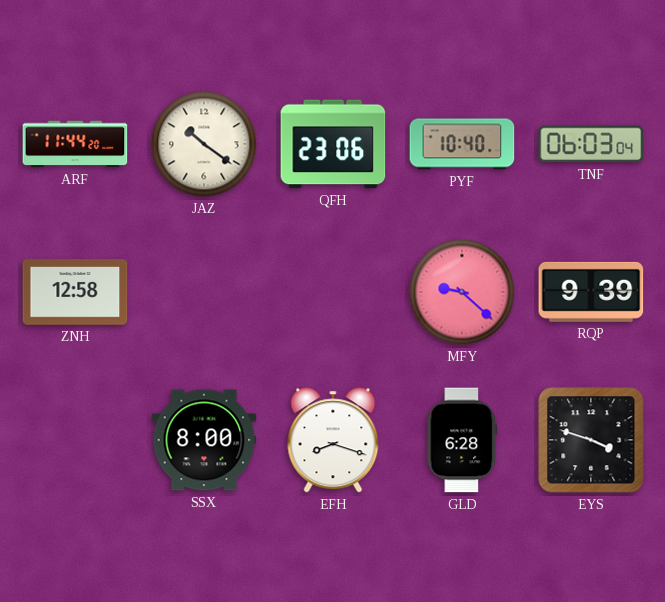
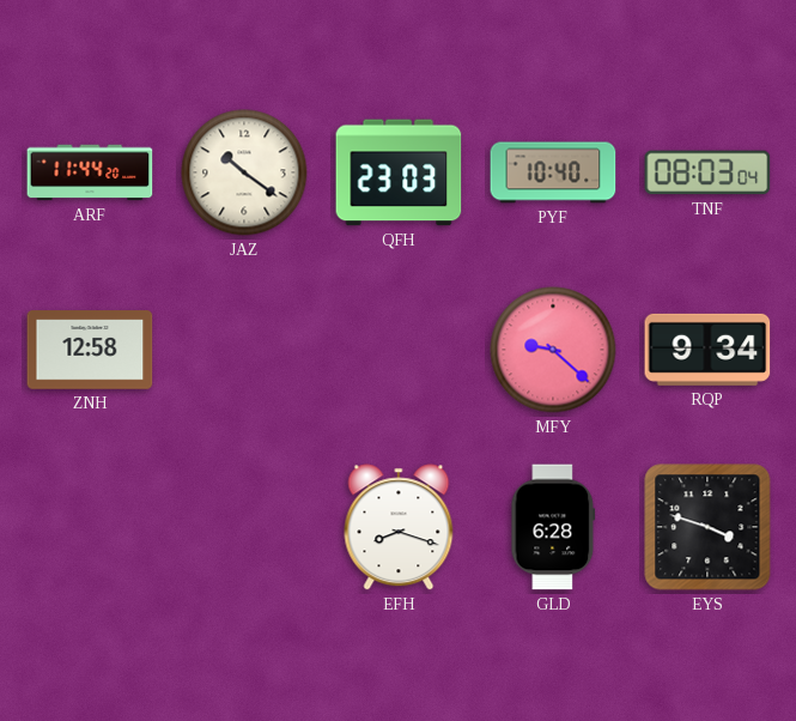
QFH: 23:06 -> 23:03 (399, 172)
TNF: 06:03 -> 08:03 (707, 172)
RQP: 9:39 -> 9:34 (707, 350)
SSX: 8:00 -> none (204, 440)
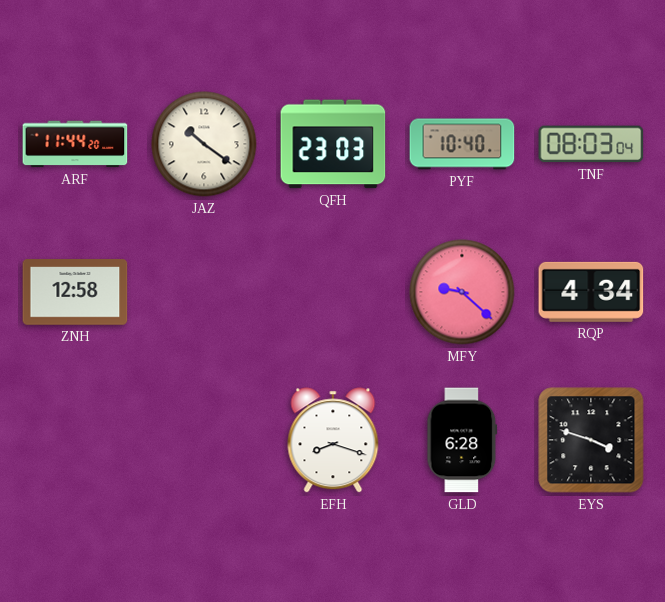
RQP: 9:34 -> 4:34 (591, 292)
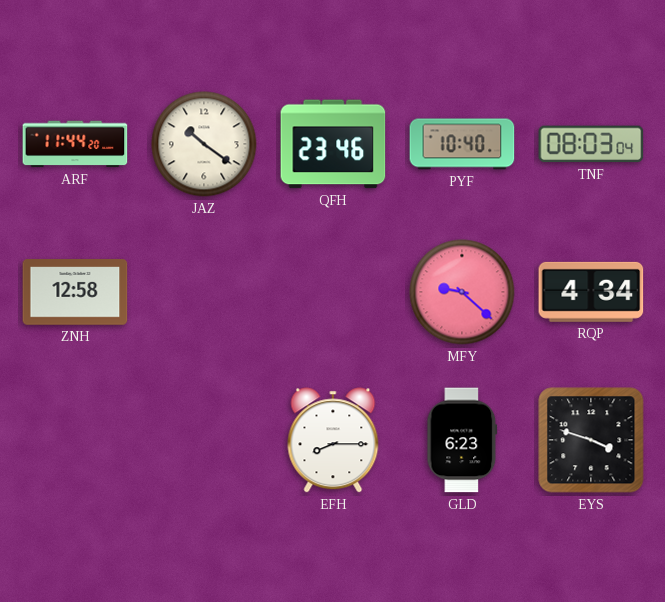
QFH: 23:03 -> 23:46 (333, 144)
EFH: 8:18 -> 8:15 (333, 440)
GLD: 6:28 -> 6:23 (462, 440)
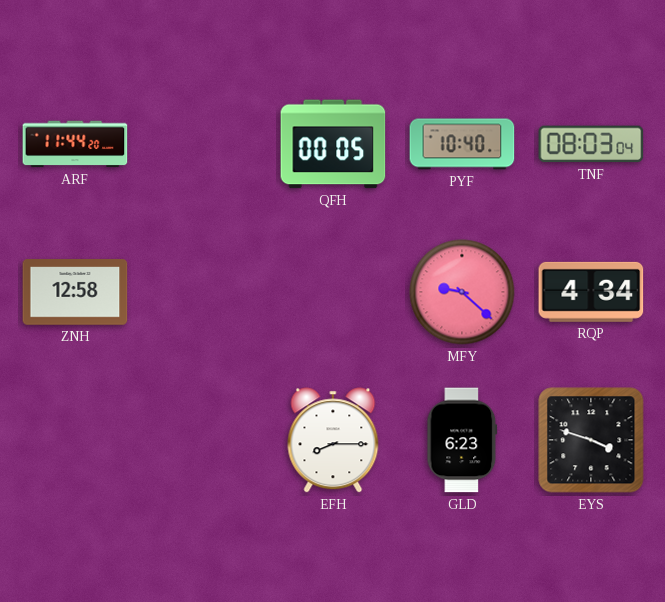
JAZ: 10:21 -> none (204, 144)
QFH: 23:46 -> 00:05 (333, 144)
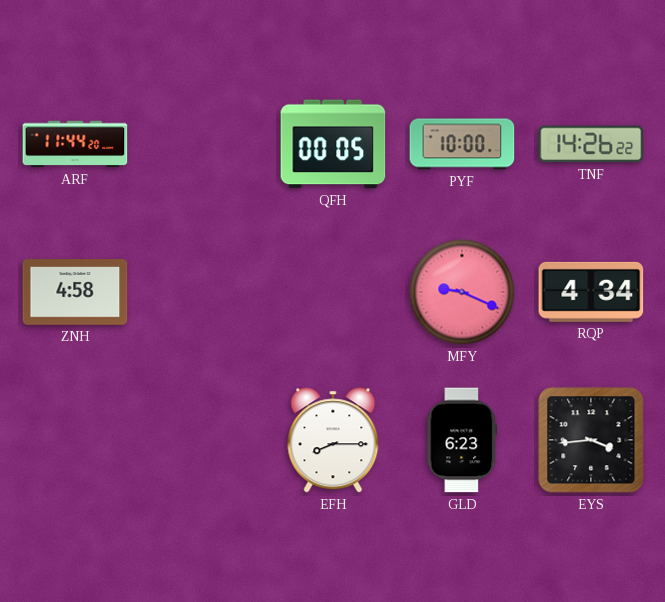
PYF: 10:40 -> 10:00 (462, 144)
TNF: 08:03 -> 14:26 (591, 144)
ZNH: 12:58 -> 4:58 (75, 292)
MFY: 9:22 -> 9:19 (462, 292)
EYS: 3:48 -> 3:44 (591, 440)
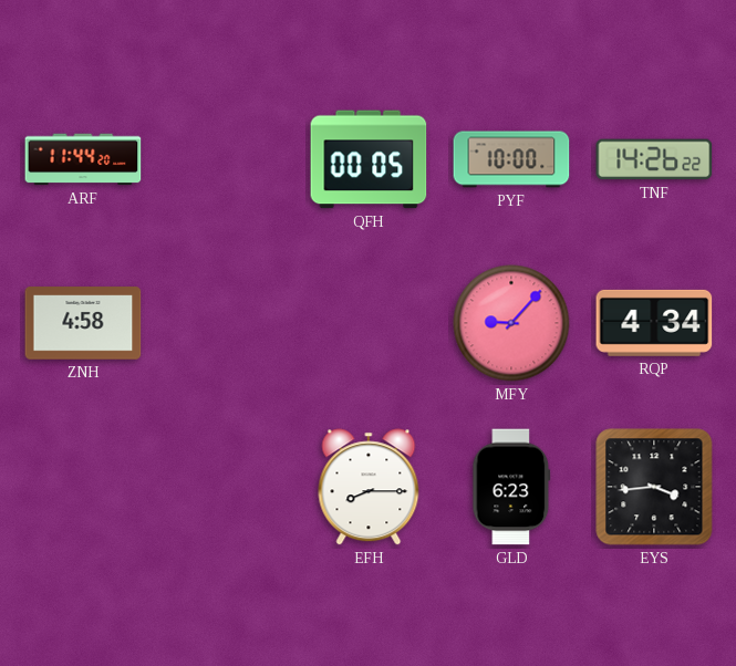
MFY: 9:19 -> 9:07 (511, 323)
